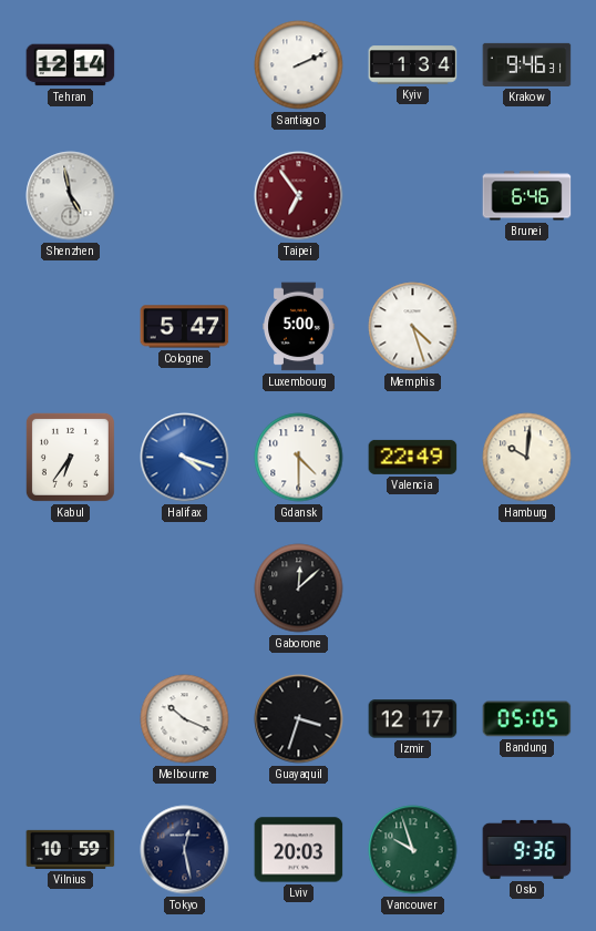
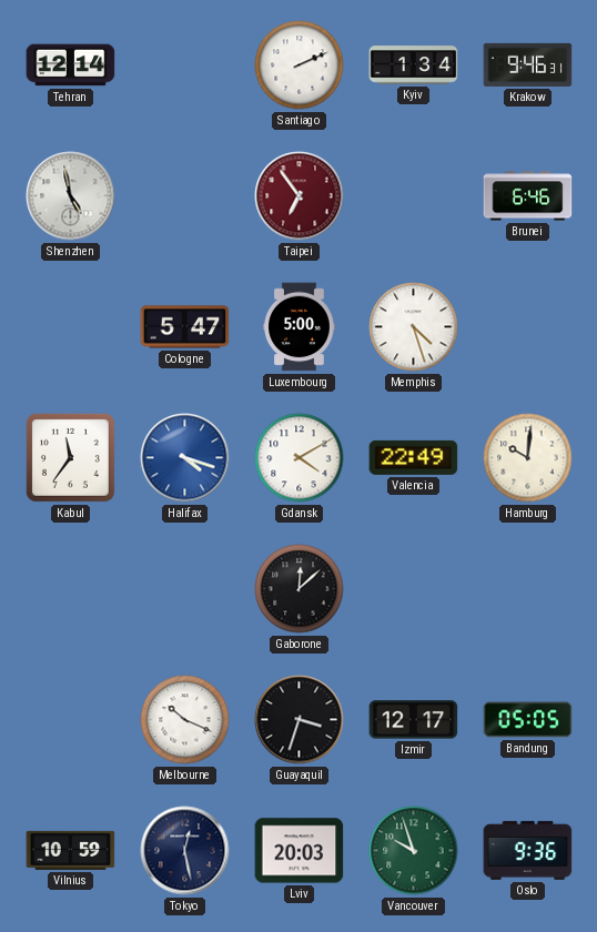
Kabul: 6:36 -> 11:36 (70, 457)
Gdansk: 4:30 -> 4:10 (300, 458)
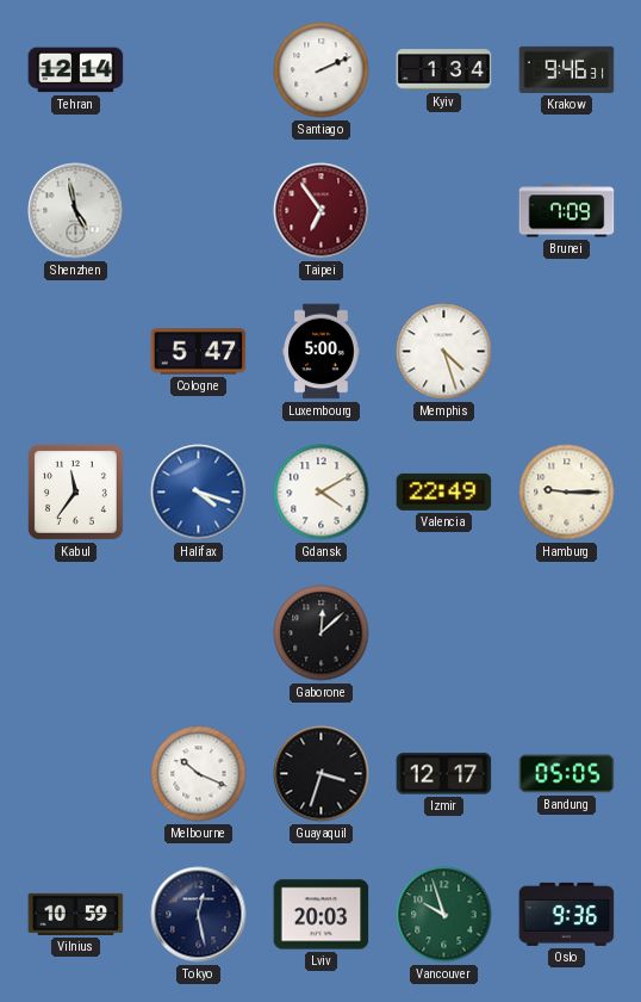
Brunei: 6:46 -> 7:09 (567, 211)
Hamburg: 10:01 -> 9:15 (567, 493)
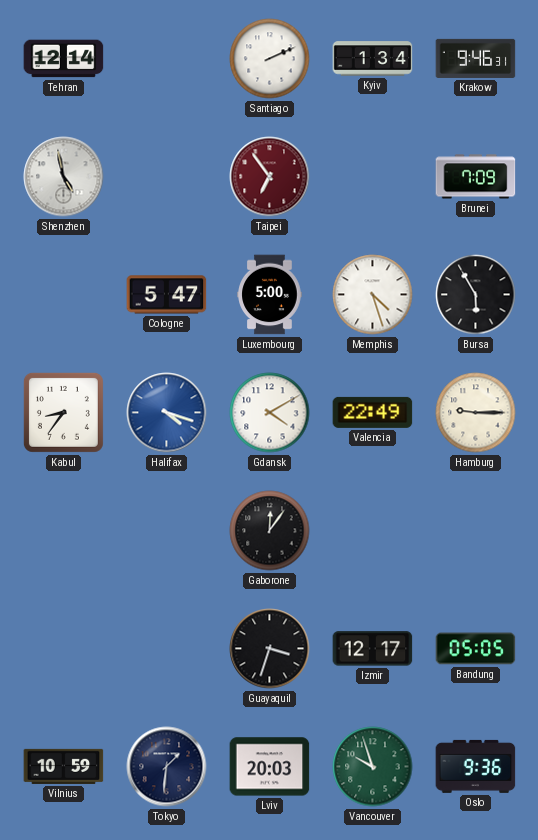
Bursa: none -> 5:55 (476, 295)
Kabul: 11:36 -> 8:36 (63, 412)
Gaborone: 12:08 -> 12:06 (270, 531)
Melbourne: 10:19 -> none (199, 774)
Tokyo: 12:28 -> 1:31 (167, 767)
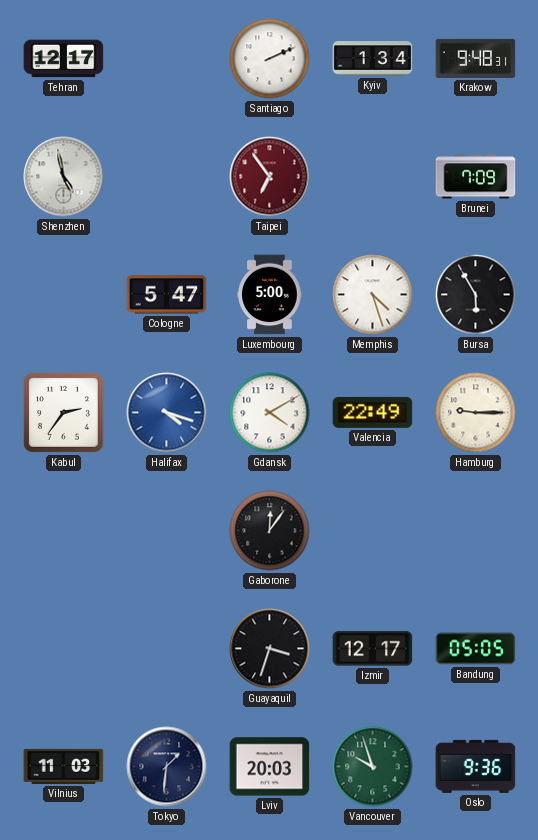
Tehran: 12:14 -> 12:17 (64, 59)
Krakow: 9:46 -> 9:48 (476, 58)
Kabul: 8:36 -> 2:36 (63, 412)
Vilnius: 10:59 -> 11:03 (64, 766)
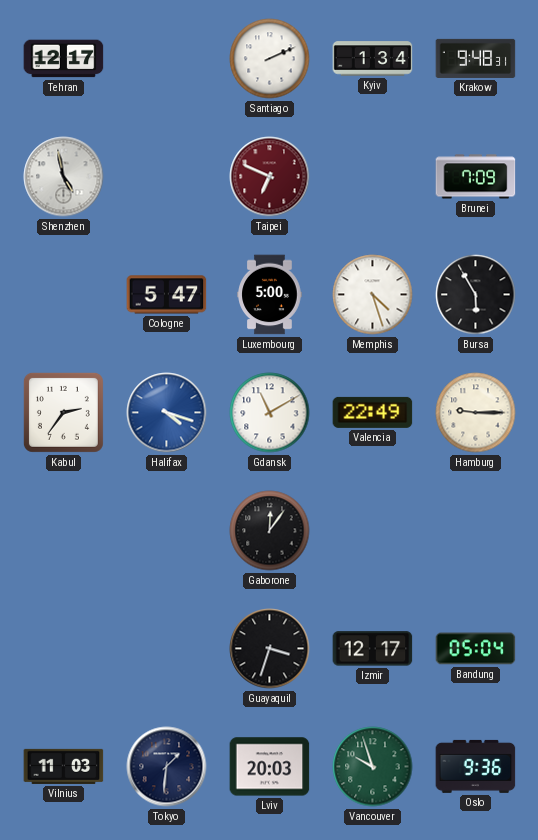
Taipei: 6:54 -> 6:49 (270, 177)
Gdansk: 4:10 -> 11:10 (270, 413)
Bandung: 05:05 -> 05:04 (476, 649)
